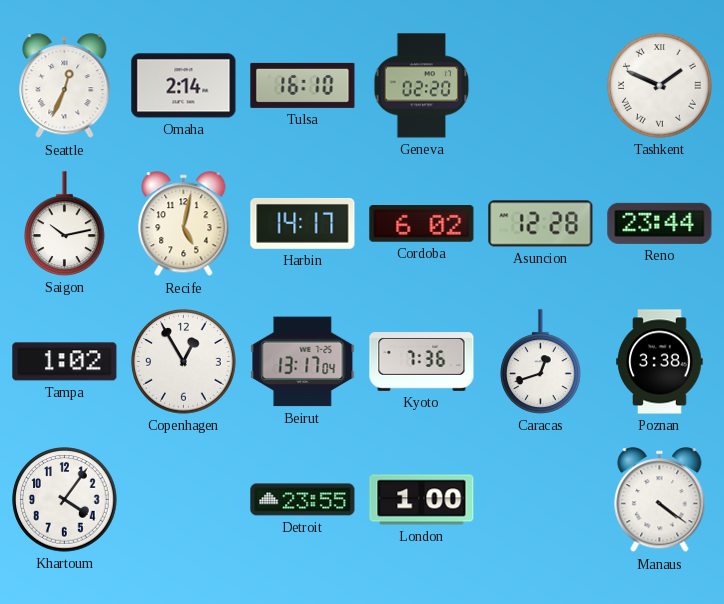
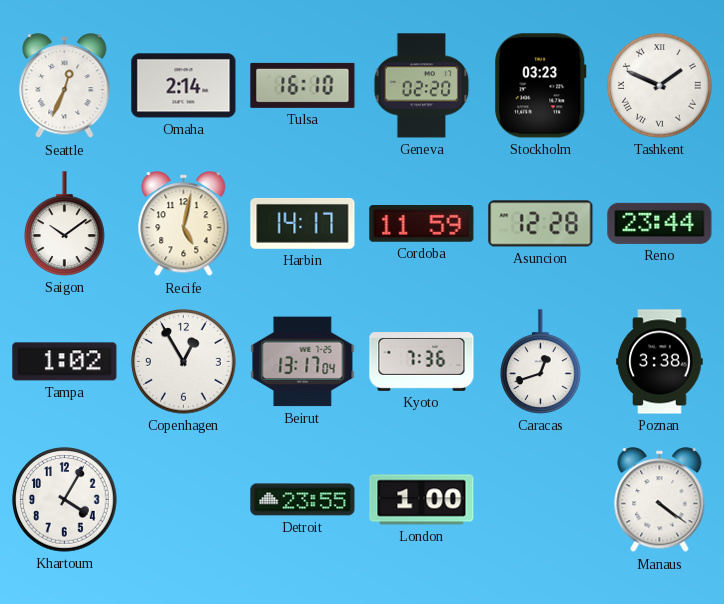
Stockholm: none -> 03:23 (541, 86)
Saigon: 10:13 -> 10:09 (65, 224)
Cordoba: 6:02 -> 11:59 (422, 224)
Khartoum: 4:06 -> 4:05 (65, 500)
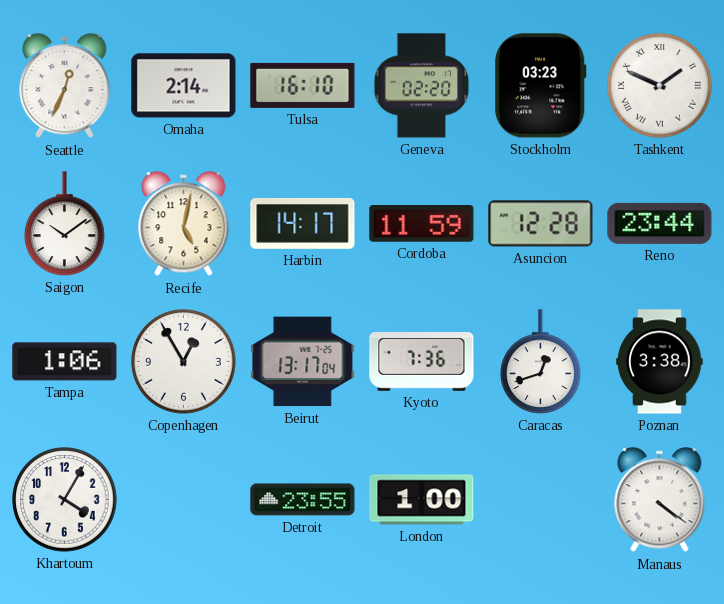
Tampa: 1:02 -> 1:06 (65, 362)
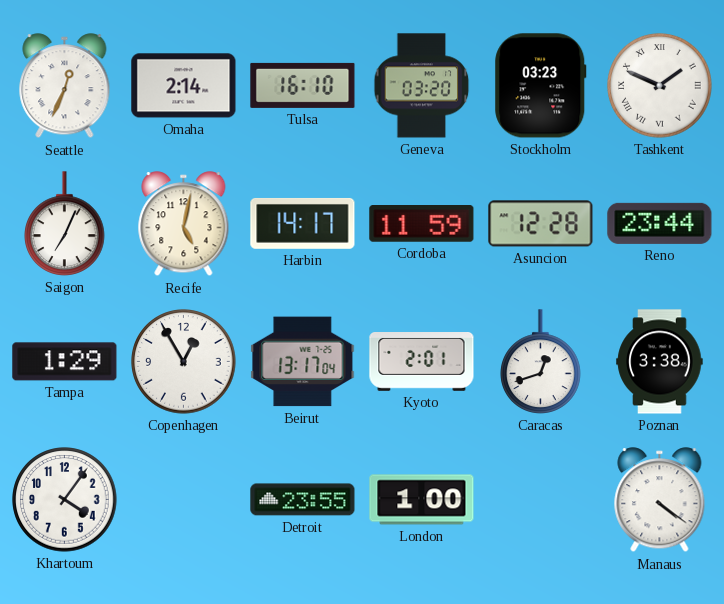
Geneva: 02:20 -> 03:20 (422, 86)
Saigon: 10:09 -> 7:04 (65, 224)
Tampa: 1:06 -> 1:29 (65, 362)
Kyoto: 7:36 -> 2:01 (422, 362)
Khartoum: 4:05 -> 4:06 (65, 500)
